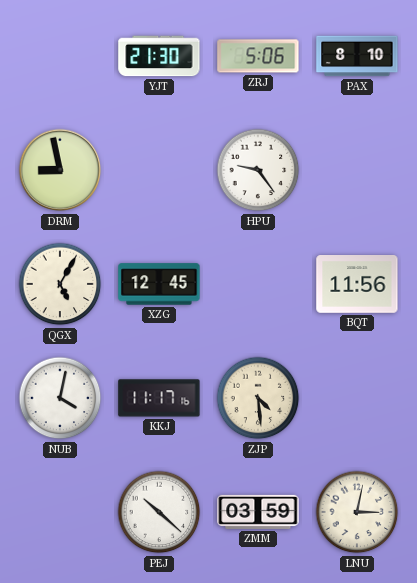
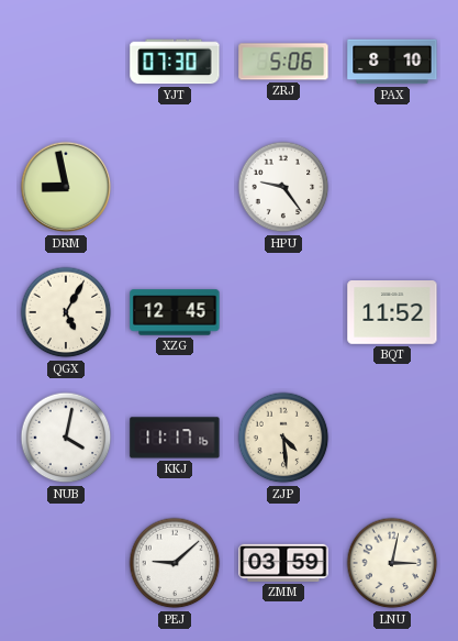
YJT: 21:30 -> 07:30 (175, 62)
BQT: 11:56 -> 11:52 (392, 313)
PEJ: 10:22 -> 9:08 (175, 563)
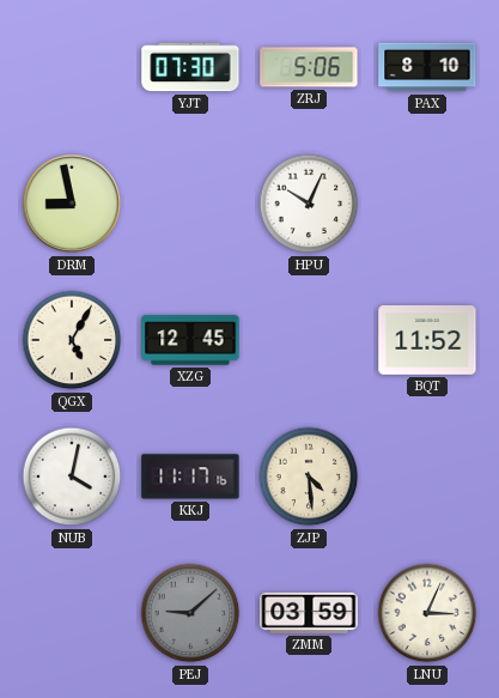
HPU: 9:24 -> 10:04 (309, 204)
PEJ dial: white -> grey (190, 613)
LNU: 3:02 -> 3:04 (427, 613)
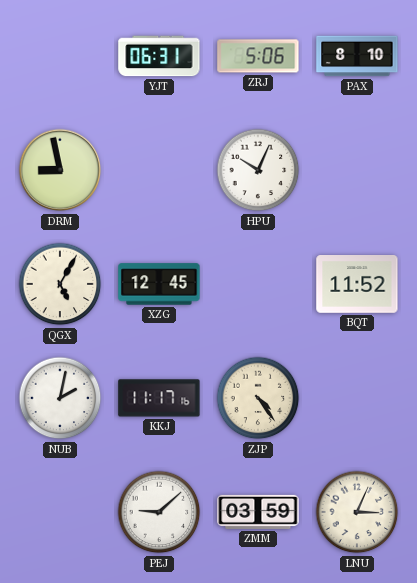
YJT: 07:30 -> 06:31 (159, 56)
NUB: 4:02 -> 2:02 (60, 398)
ZJP: 4:29 -> 4:24 (258, 398)
PEJ dial: grey -> white (159, 512)
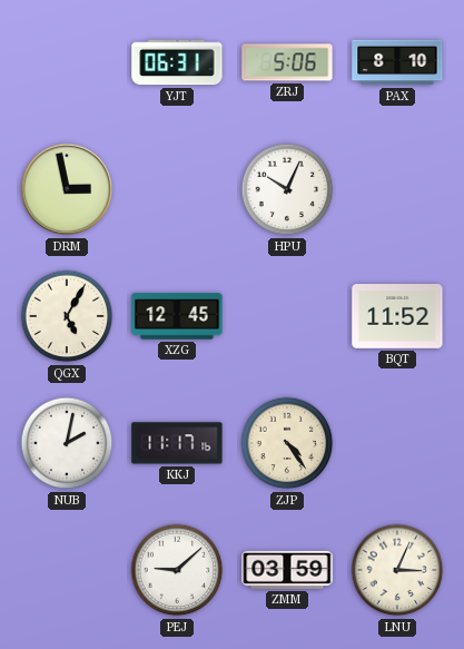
DRM: 8:58 -> 2:58 (67, 189)
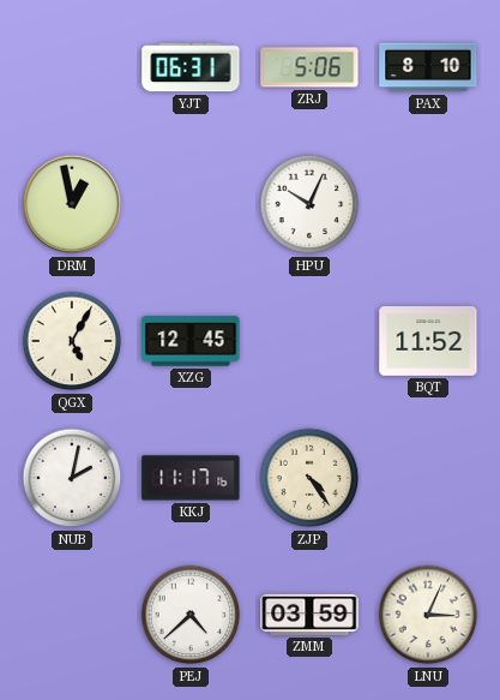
DRM: 2:58 -> 12:58 (72, 204)
PEJ: 9:08 -> 4:38 (191, 615)
